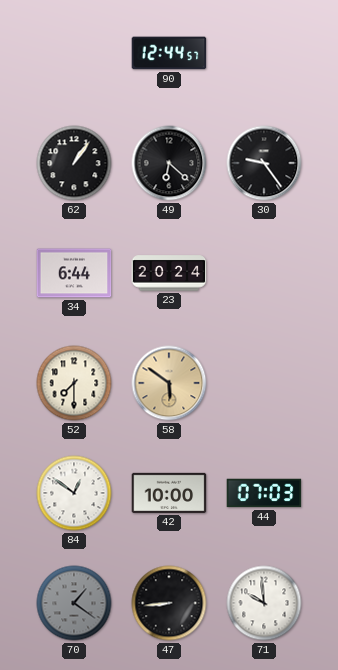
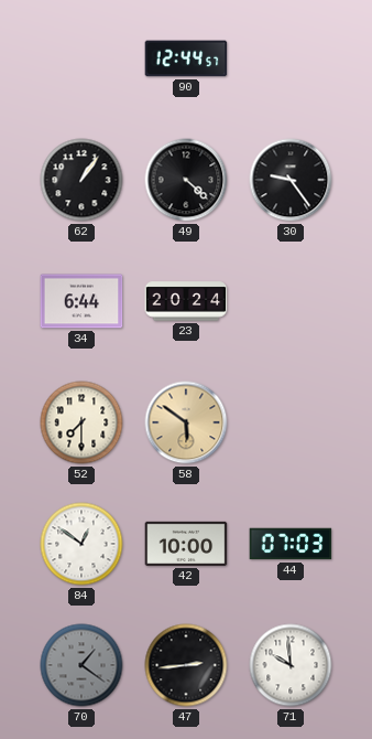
49: 6:22 -> 4:22 (186, 180)
47: 8:44 -> 2:44 (186, 665)
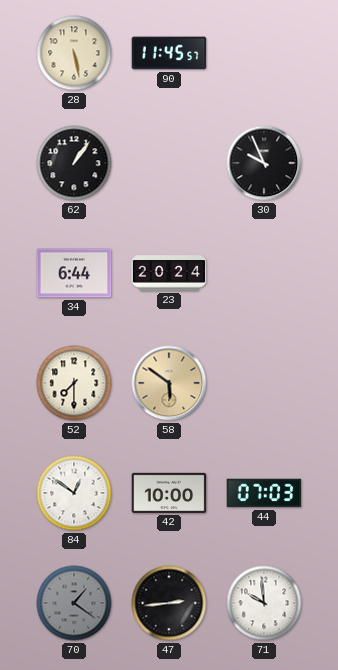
28: none -> 5:28 (74, 53)
90: 12:44 -> 11:45 (169, 53)
49: 4:22 -> none (186, 180)
30: 9:24 -> 9:56 (264, 163)
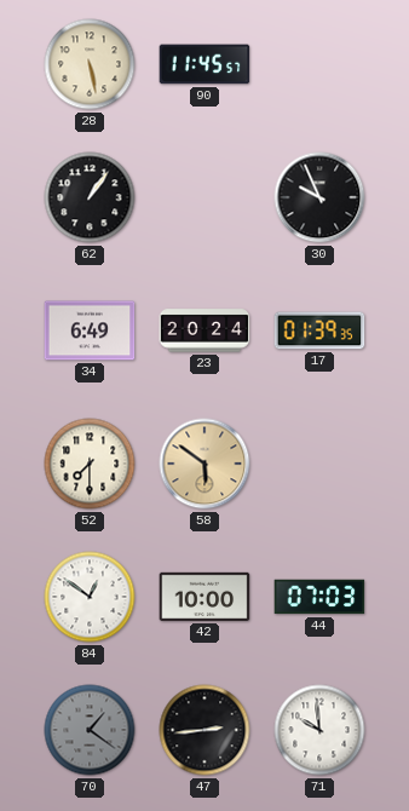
34: 6:44 -> 6:49 (90, 330)
17: none -> 01:39 (319, 330)
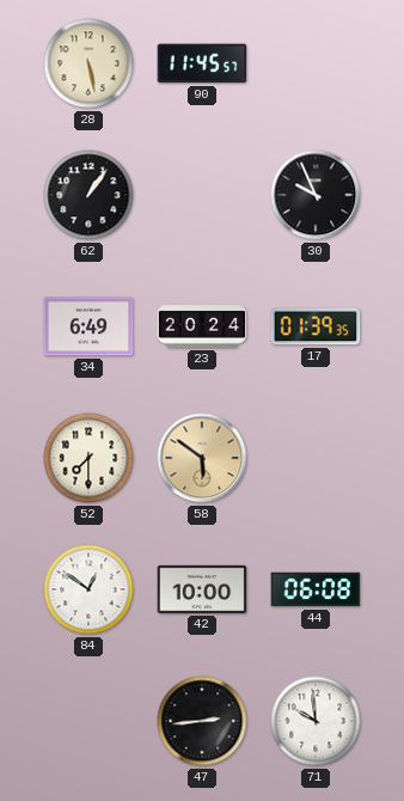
44: 07:03 -> 06:08 (316, 589)
70: 1:21 -> none (90, 730)
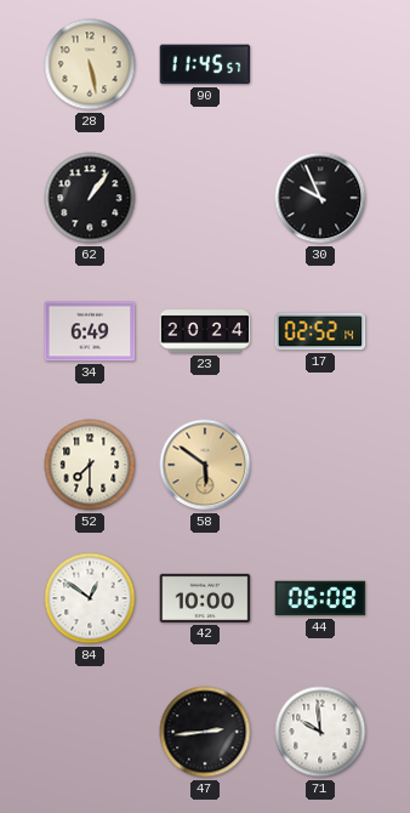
17: 01:39 -> 02:52 (320, 331)
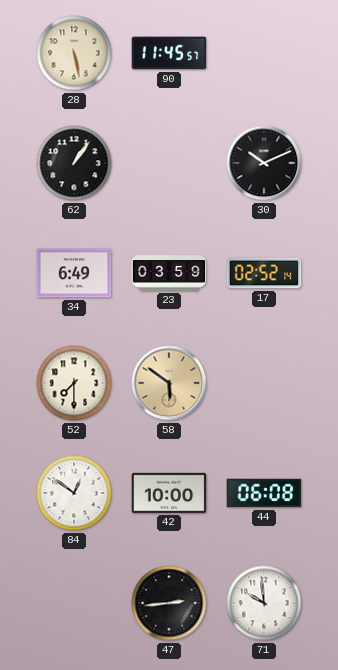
30: 9:56 -> 10:11 (264, 163)
23: 20:24 -> 03:59 (169, 273)
